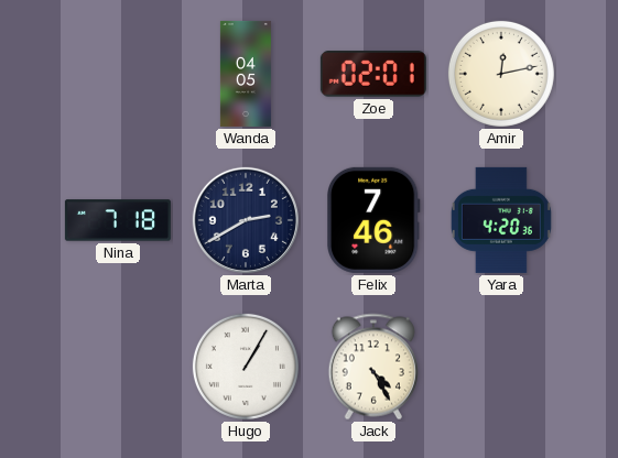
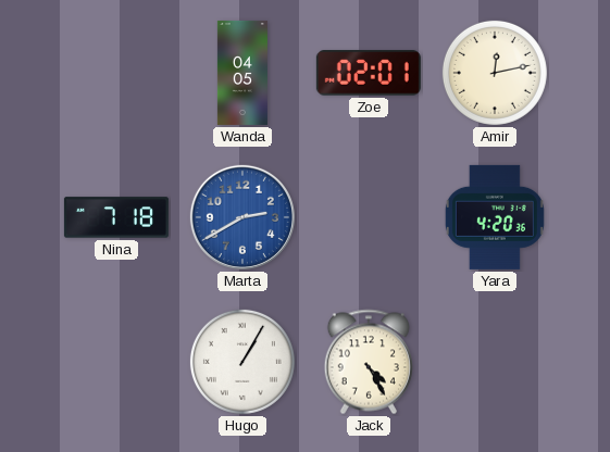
Marta dial: navy -> blue (242, 217)
Felix: 7:46 -> none (375, 220)
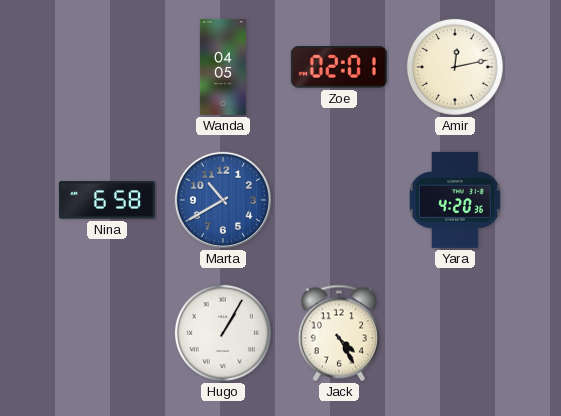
Nina: 7:18 -> 6:58 (107, 200)
Marta: 2:40 -> 10:40 (223, 200)
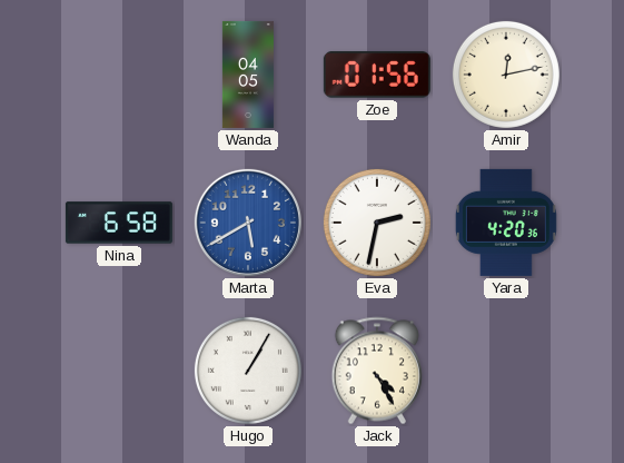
Zoe: 02:01 -> 01:56 (377, 75)
Marta: 10:40 -> 5:40 (248, 223)
Eva: none -> 2:32 (377, 223)
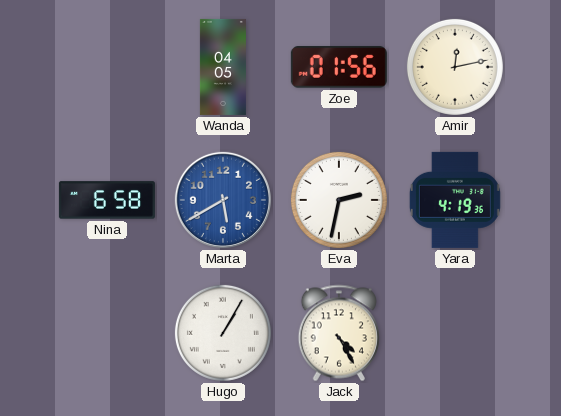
Yara: 4:20 -> 4:19 (455, 200)
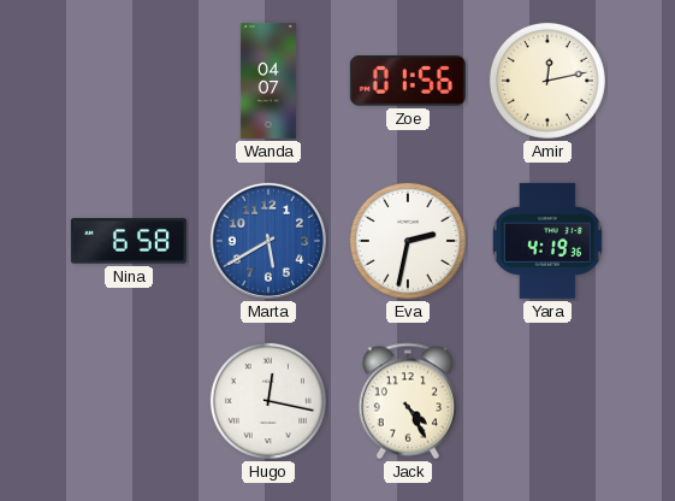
Wanda: 04:05 -> 04:07 (268, 81)
Hugo: 1:05 -> 12:17 (268, 401)
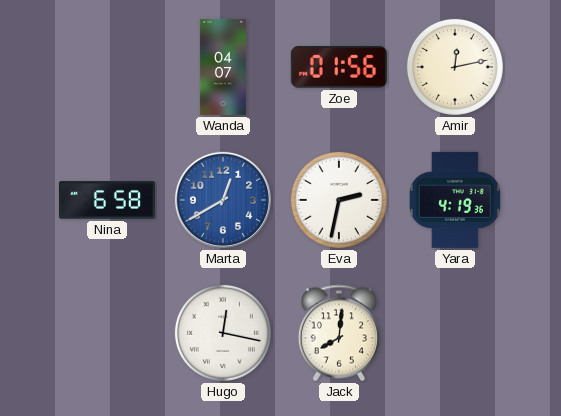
Marta: 5:40 -> 12:40 (223, 200)
Jack: 4:25 -> 8:01 (339, 333)
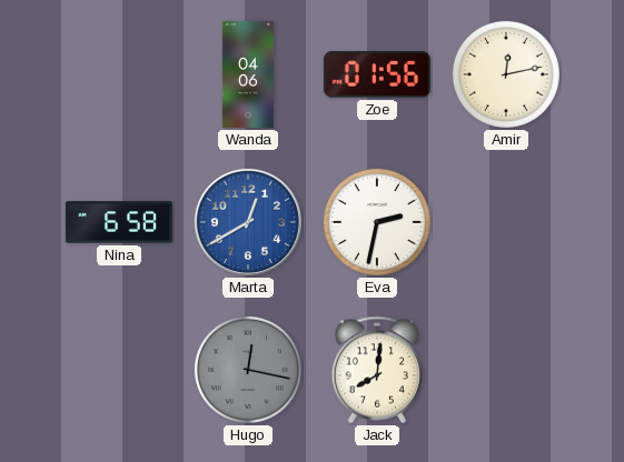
Wanda: 04:07 -> 04:06 (248, 74)
Yara: 4:19 -> none (455, 200)
Hugo dial: white -> grey (248, 370)
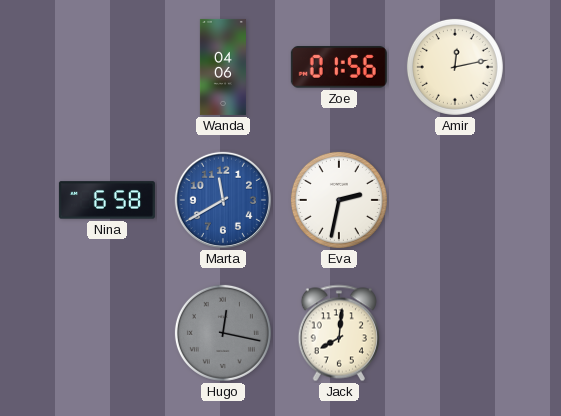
Marta: 12:40 -> 11:40 (223, 200)
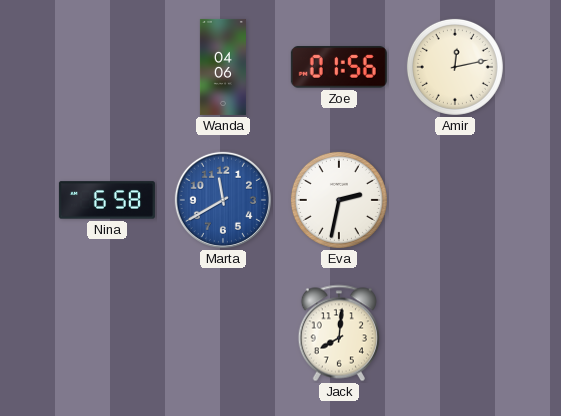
Hugo: 12:17 -> none (223, 333)
